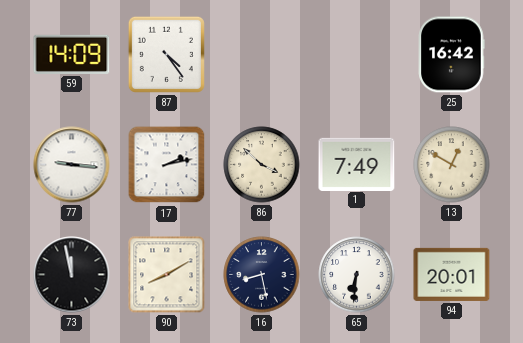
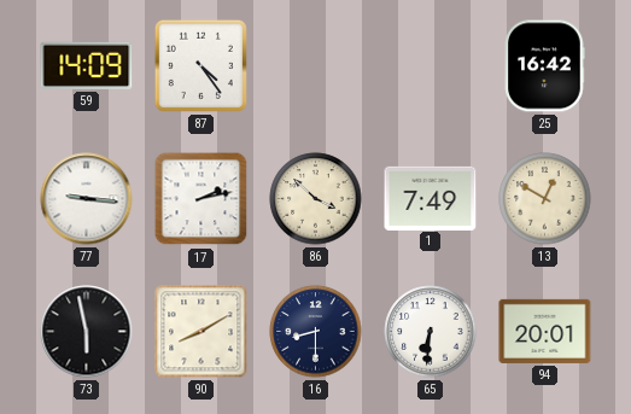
73: 11:58 -> 5:58 (87, 332)
16: 8:28 -> 8:30 (316, 332)
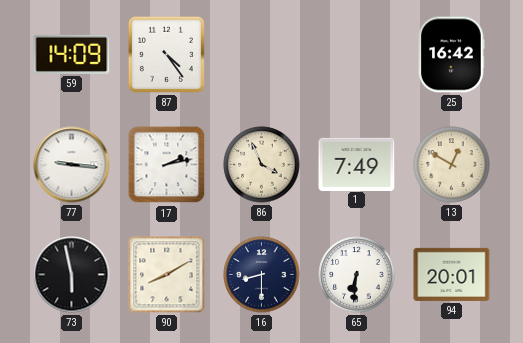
86: 3:52 -> 3:56 (262, 165)
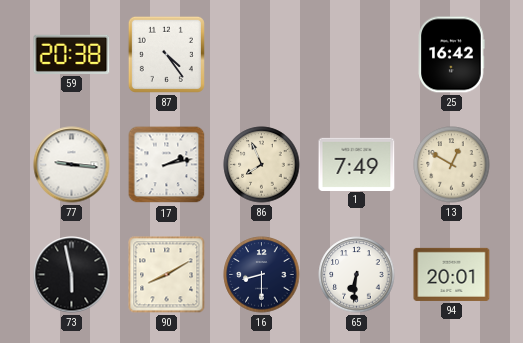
59: 14:09 -> 20:38 (72, 54)
86: 3:56 -> 7:56 (262, 165)
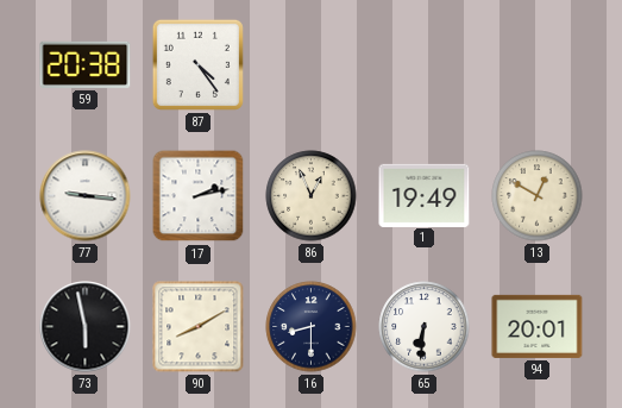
25: 16:42 -> none (451, 55)
86: 7:56 -> 12:56 (312, 196)
1: 7:49 -> 19:49 (425, 195)
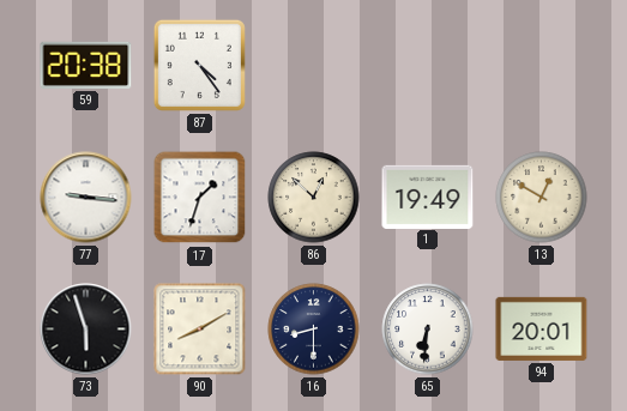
17: 2:13 -> 1:33 (200, 198)
86: 12:56 -> 12:52 (314, 198)
73: 5:58 -> 5:57 (86, 330)
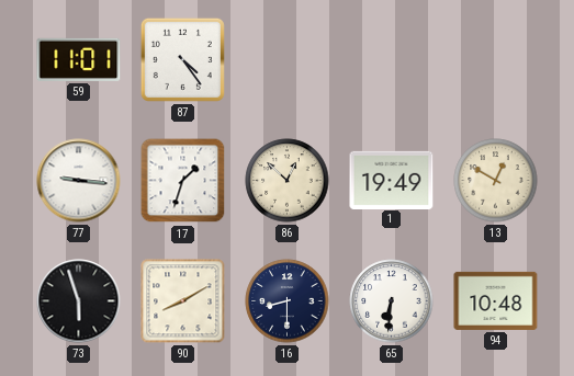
59: 20:38 -> 11:01 (79, 59)
94: 20:01 -> 10:48 (496, 300)
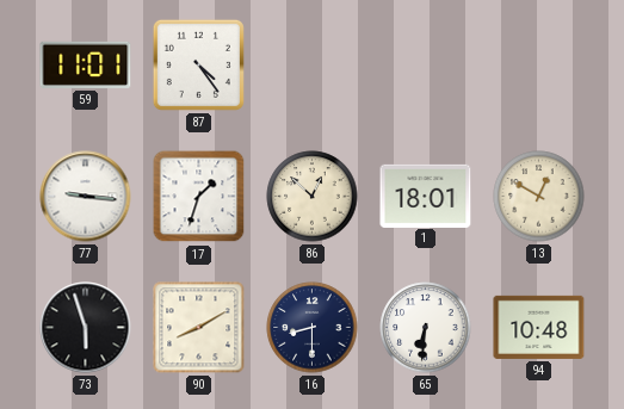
1: 19:49 -> 18:01 (426, 196)
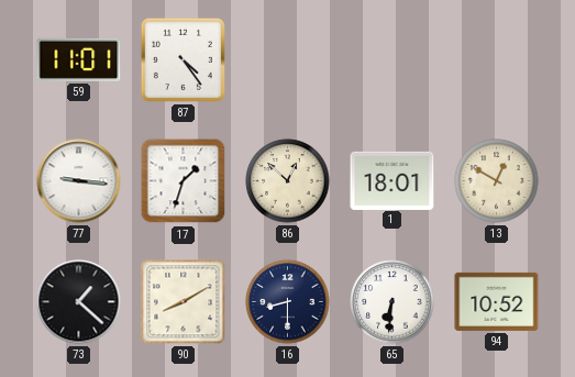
73: 5:57 -> 1:22 (79, 302)
94: 10:48 -> 10:52 (497, 301)
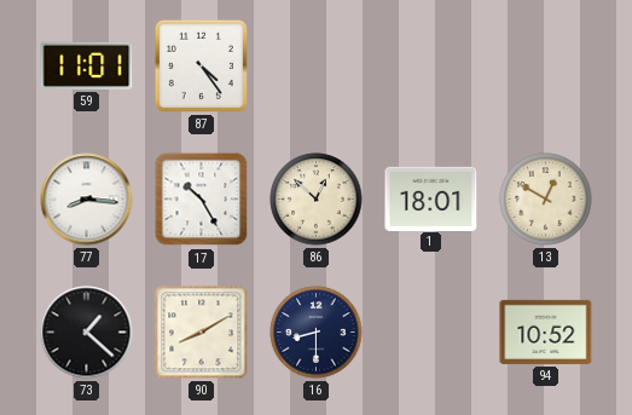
77: 9:16 -> 8:16 (87, 200)
17: 1:33 -> 10:25 (202, 200)
65: 6:31 -> none (392, 302)
